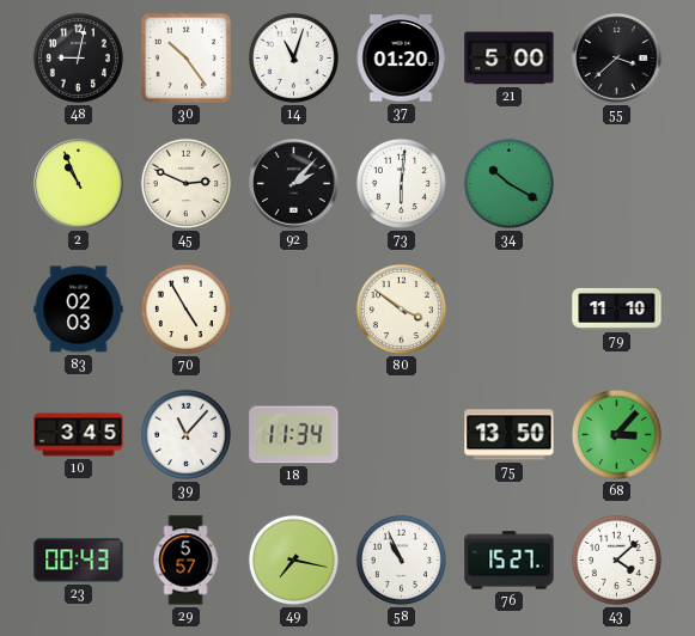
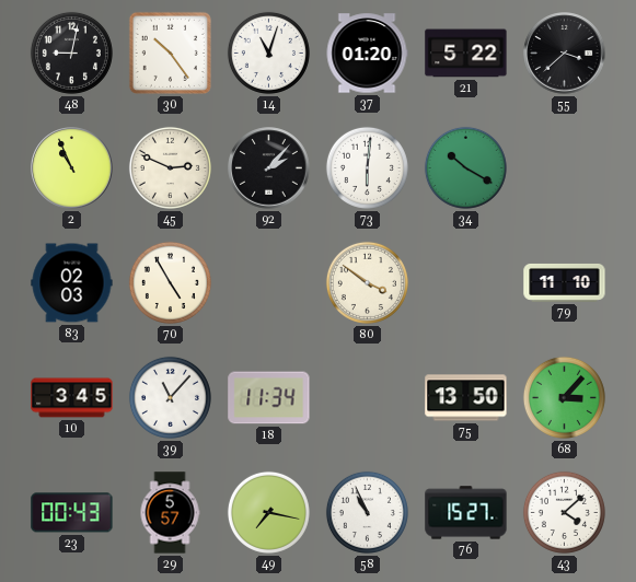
21: 5:00 -> 5:22 (466, 54)
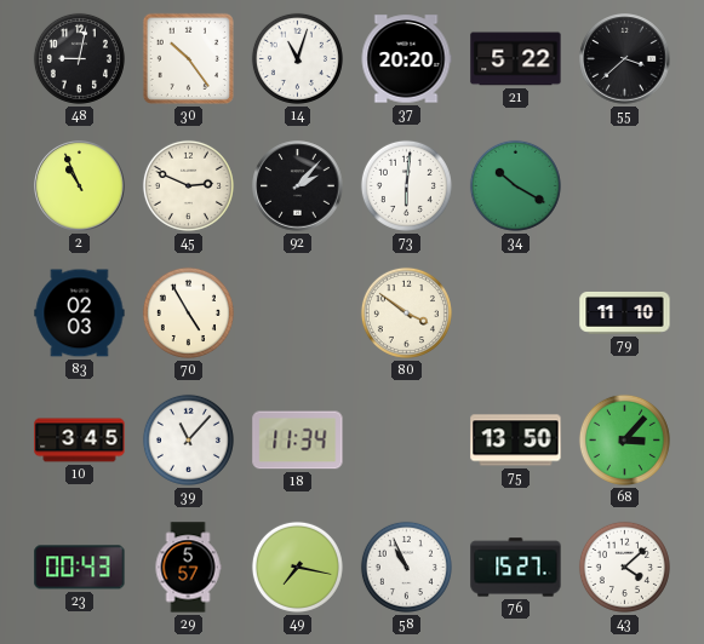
37: 01:20 -> 20:20 (406, 59)
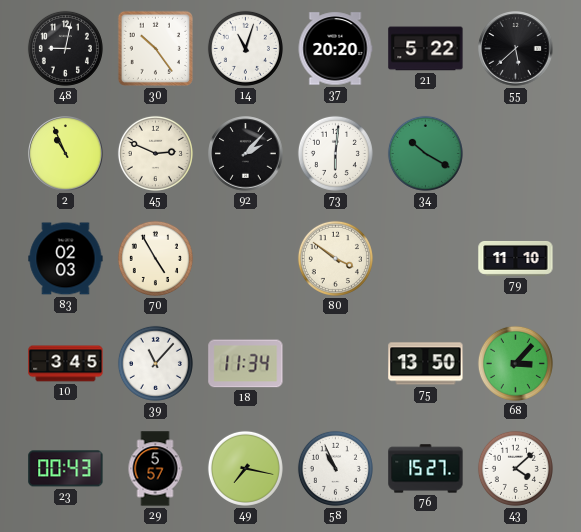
55: 3:38 -> 5:38 (516, 49)
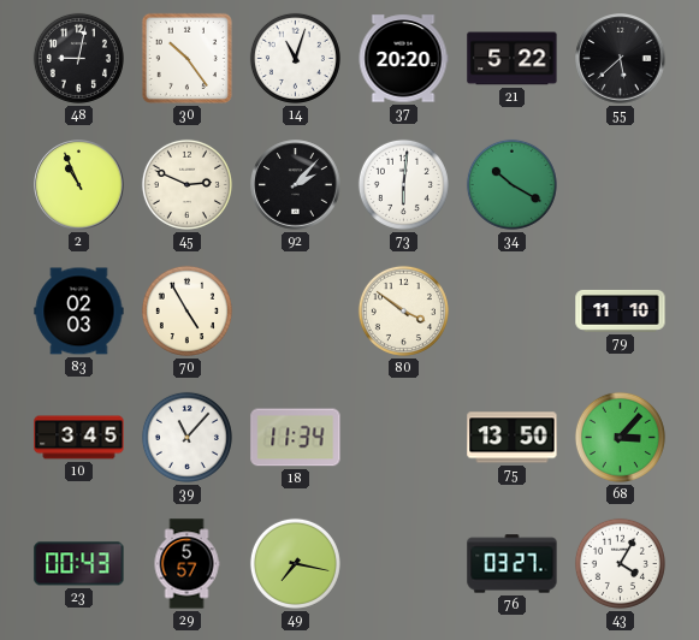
58: 10:56 -> none (335, 468)
76: 15:27 -> 03:27 (513, 564)
43: 4:08 -> 4:05 (620, 563)
